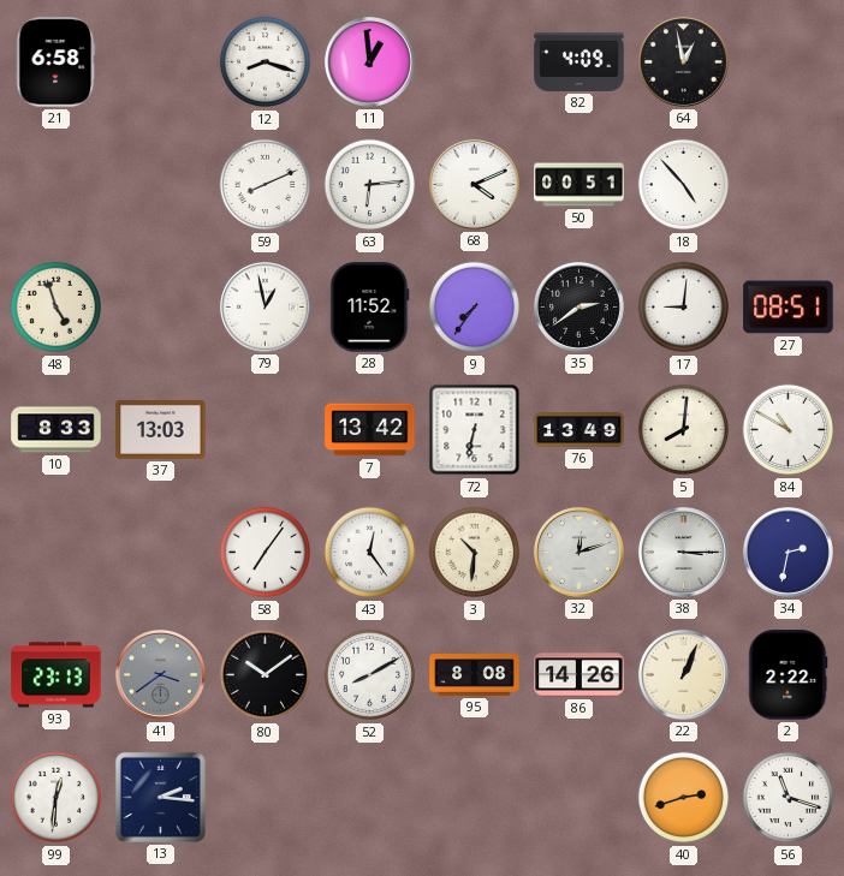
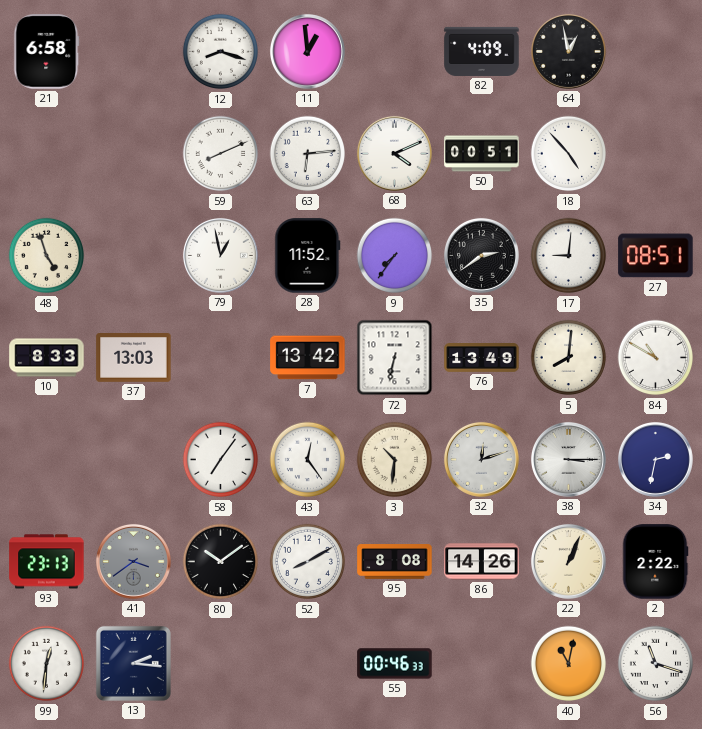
55: none -> 00:46 (395, 664)
40: 2:42 -> 11:02 (569, 664)
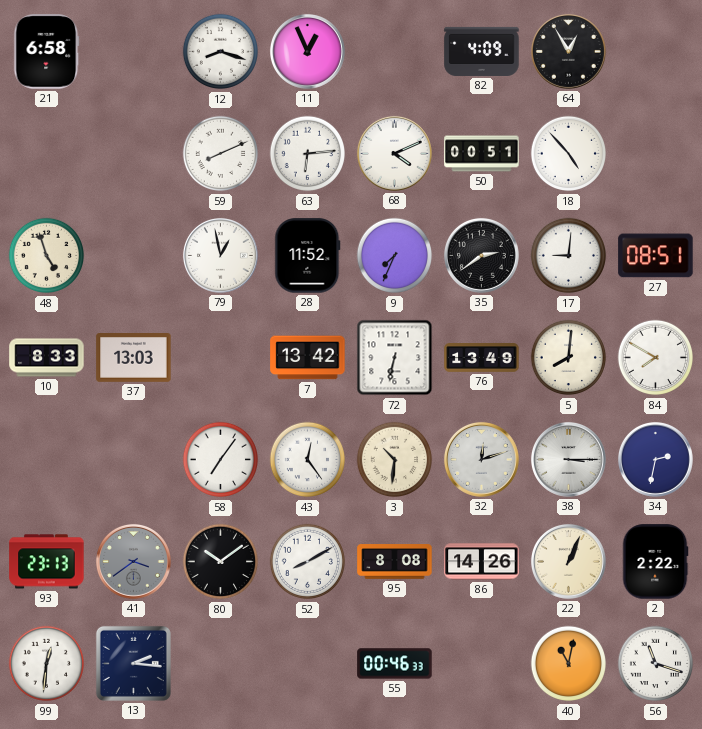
11: 12:59 -> 12:56 (307, 51)
64: 12:58 -> 12:55 (568, 51)
9: 7:36 -> 7:34 (395, 256)
84: 10:50 -> 7:50 (656, 358)
